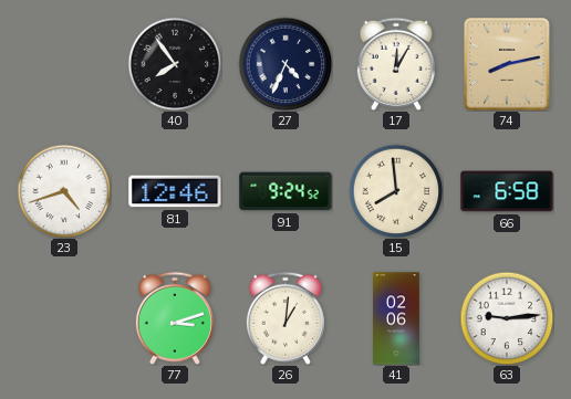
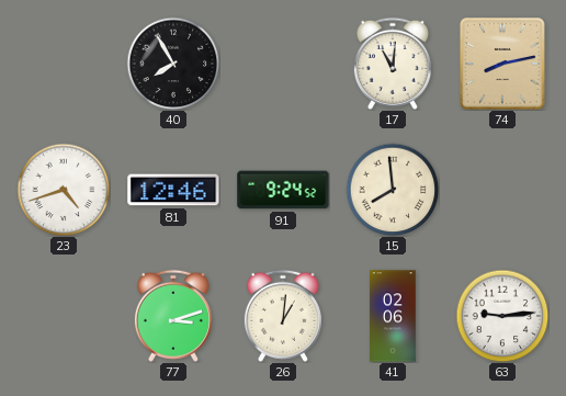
40: 7:54 -> 7:55 (173, 64)
27: 4:34 -> none (285, 64)
17: 12:05 -> 11:01 (393, 64)
66: 6:58 -> none (507, 191)
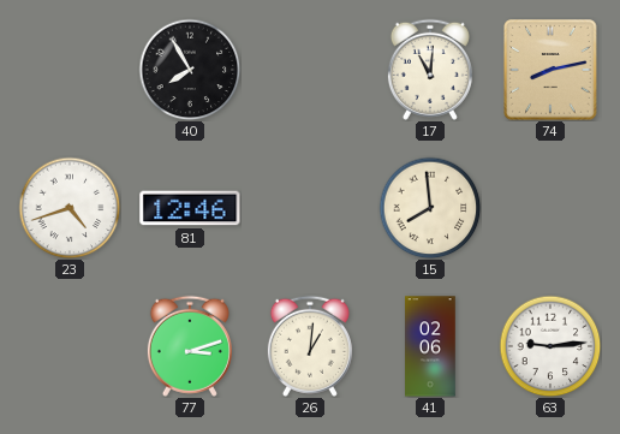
91: 9:24 -> none (283, 190)
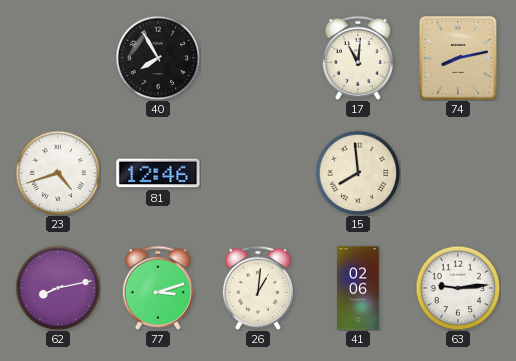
62: none -> 8:13 (58, 288)
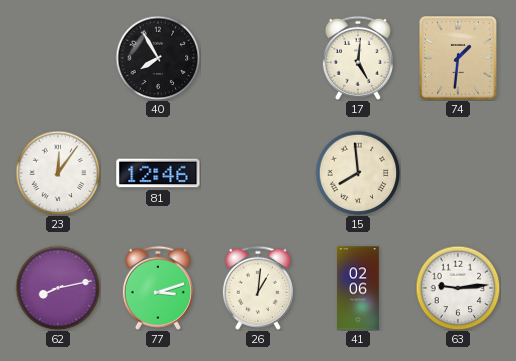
17: 11:01 -> 5:01 (358, 58)
74: 8:13 -> 1:31 (458, 58)
23: 4:42 -> 12:06 (58, 173)
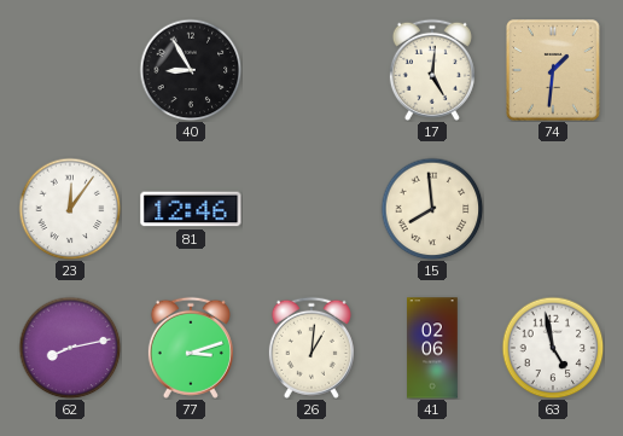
40: 7:55 -> 8:55 (191, 70)
63: 9:14 -> 4:58 (553, 348)
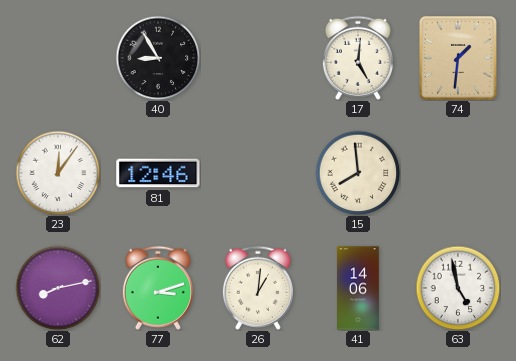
41: 02:06 -> 14:06 (358, 288)
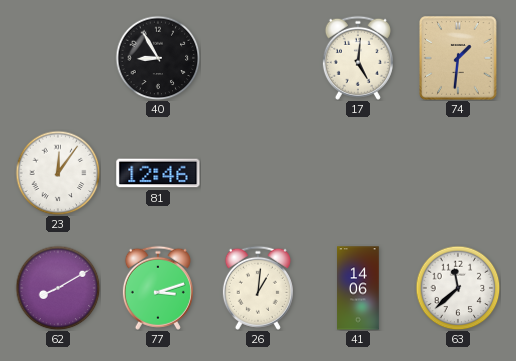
15: 7:59 -> none (358, 173)
62: 8:13 -> 8:10 (58, 288)
63: 4:58 -> 11:38 (458, 288)
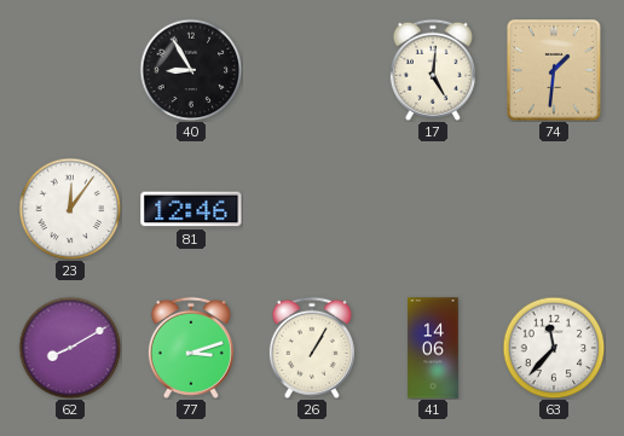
26: 1:01 -> 1:05 (312, 348)
63: 11:38 -> 11:37 (554, 348)
